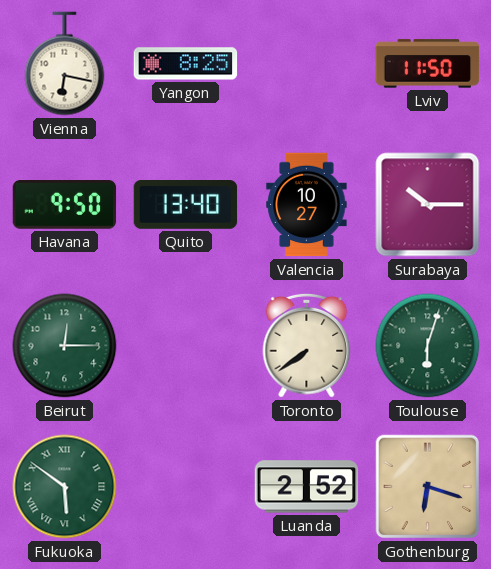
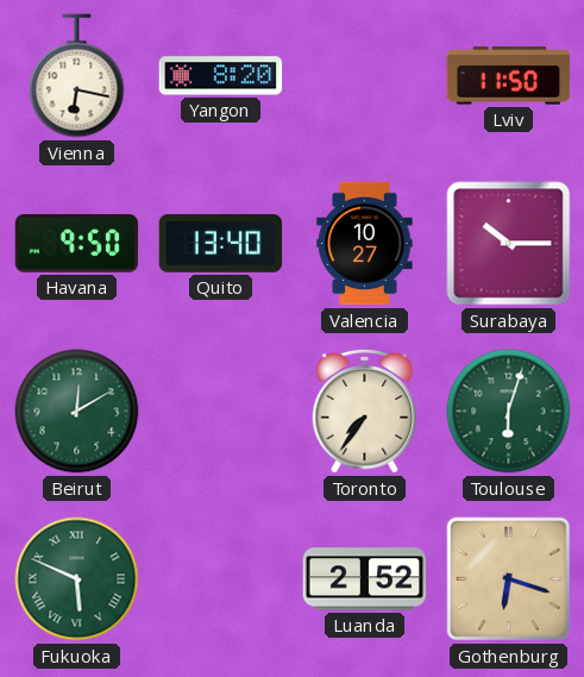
Yangon: 8:25 -> 8:20 (221, 76)
Beirut: 12:15 -> 12:10 (77, 412)
Toronto: 7:39 -> 7:36 (365, 410)
Fukuoka: 5:51 -> 5:49 (77, 579)
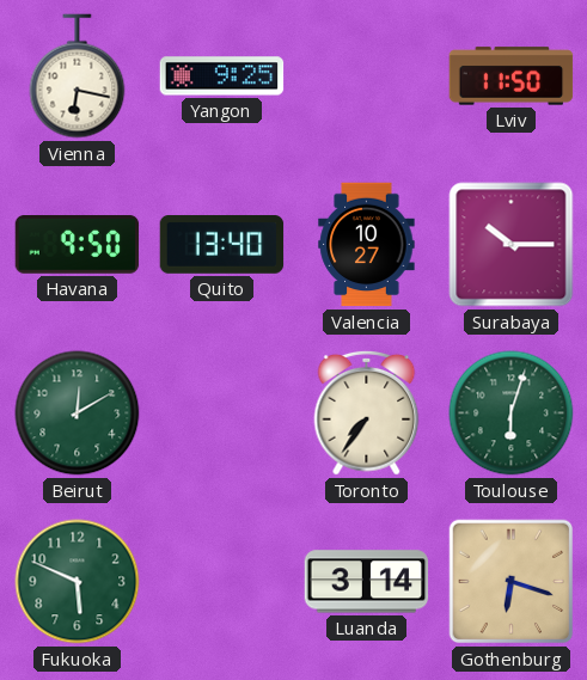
Yangon: 8:20 -> 9:25 (222, 76)
Fukuoka numerals: Roman -> Arabic (78, 582)
Luanda: 2:52 -> 3:14 (367, 582)
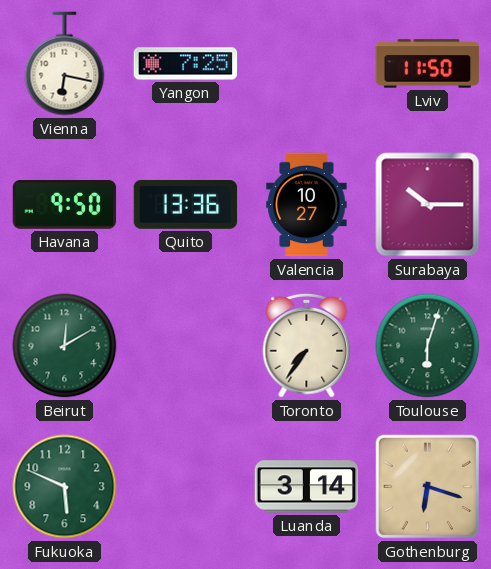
Yangon: 9:25 -> 7:25 (186, 64)
Quito: 13:40 -> 13:36 (186, 205)
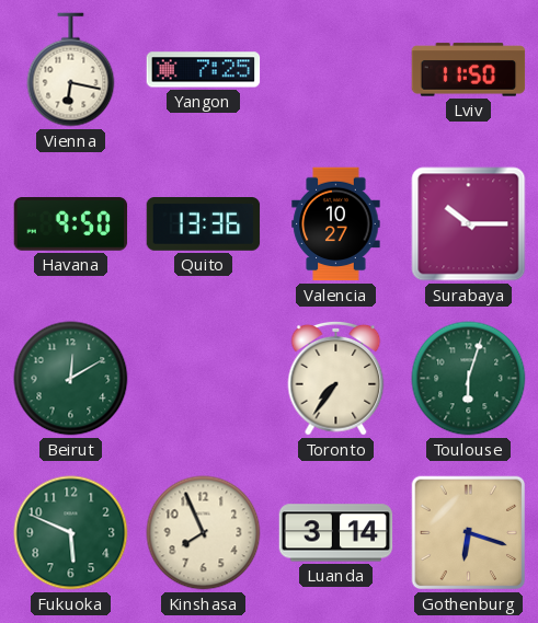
Kinshasa: none -> 7:56 (204, 533)
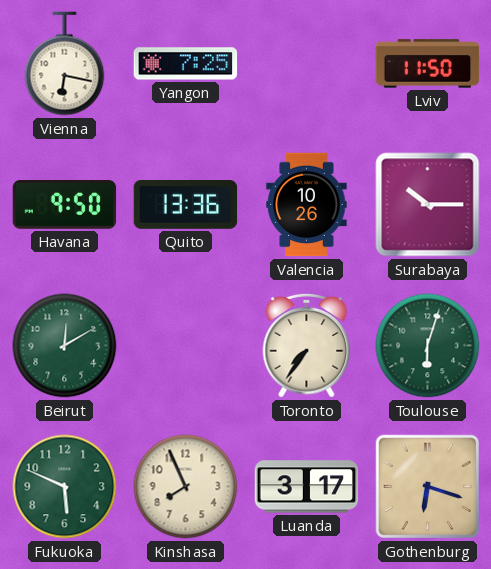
Valencia: 10:27 -> 10:26 (307, 205)
Luanda: 3:14 -> 3:17 (307, 487)
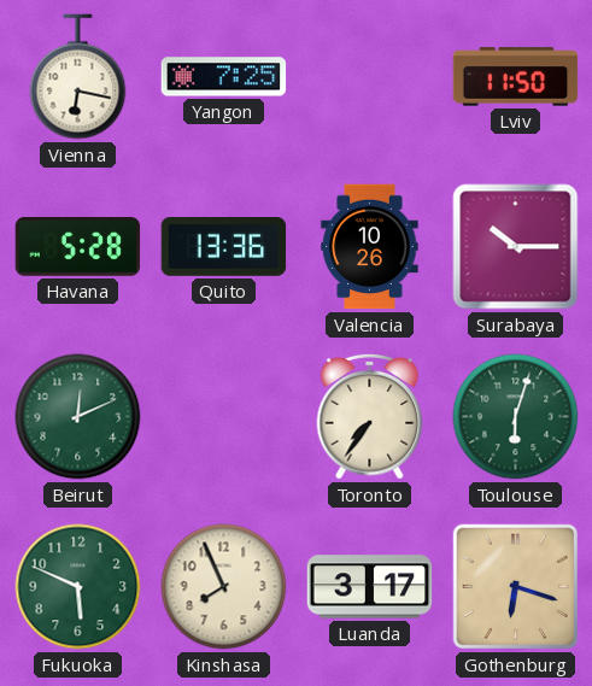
Havana: 9:50 -> 5:28 (78, 247)
Beirut: 12:10 -> 12:11 (78, 417)
